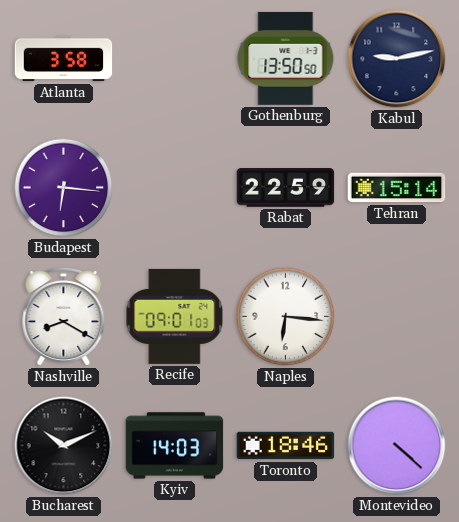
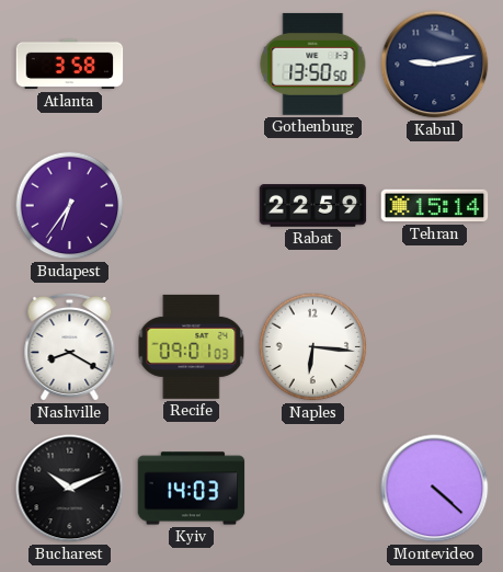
Budapest: 6:16 -> 6:36 (70, 206)
Toronto: 18:46 -> none (286, 446)
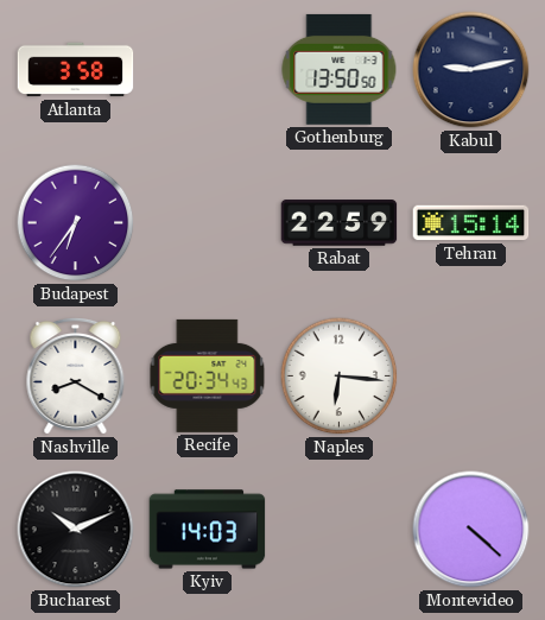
Recife: 09:01 -> 20:34 (208, 375)
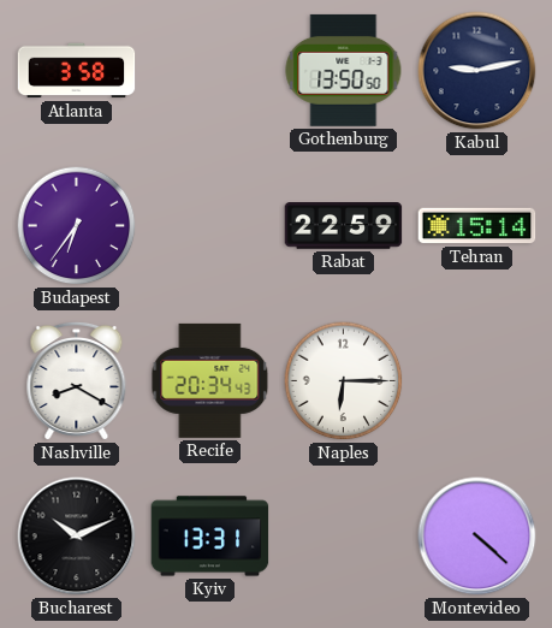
Naples: 6:16 -> 6:15 (344, 381)
Kyiv: 14:03 -> 13:31 (210, 537)
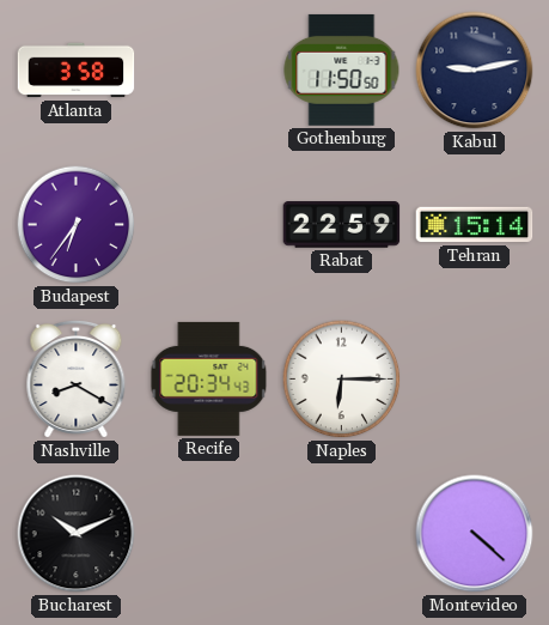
Gothenburg: 13:50 -> 11:50 (342, 69)
Kyiv: 13:31 -> none (210, 537)
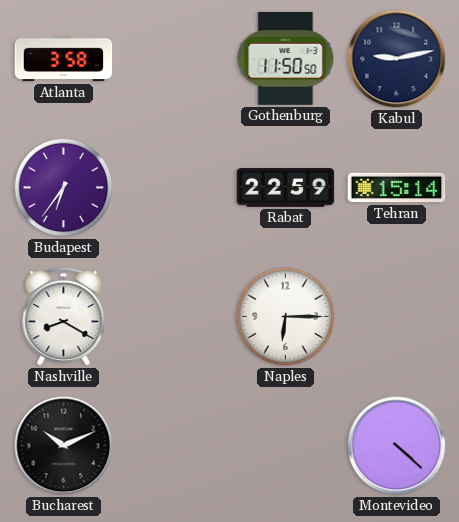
Recife: 20:34 -> none (209, 378)
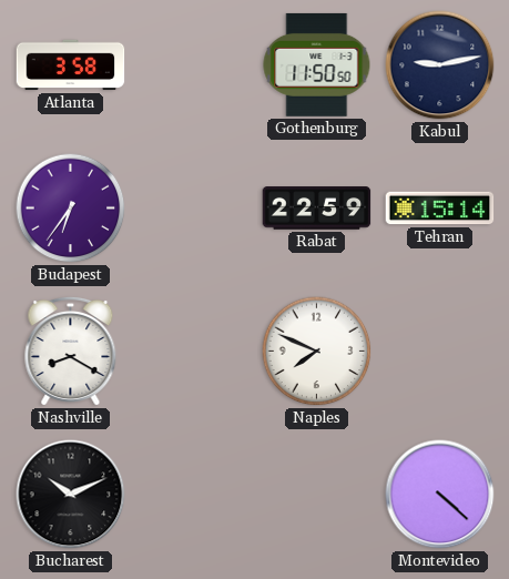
Naples: 6:15 -> 7:49 (317, 352)
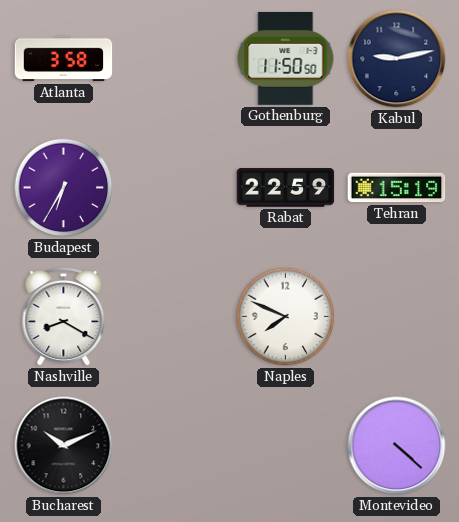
Budapest: 6:36 -> 6:35 (64, 188)
Tehran: 15:14 -> 15:19 (397, 188)
